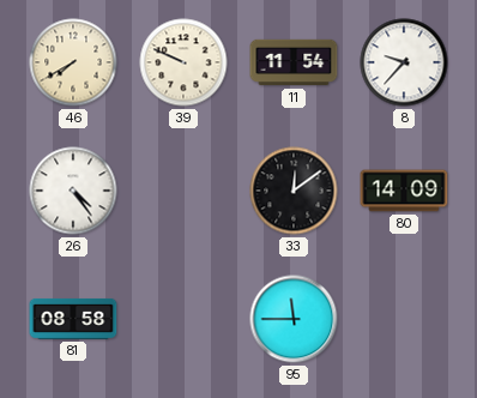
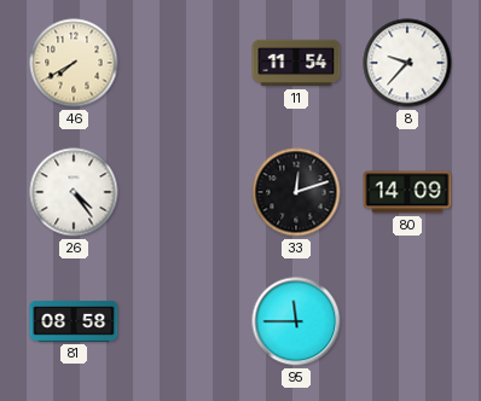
39: 9:49 -> none (183, 62)
33: 12:09 -> 12:12 (296, 192)
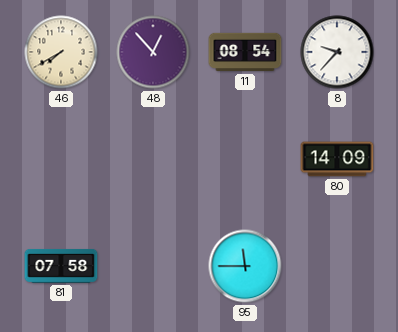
48: none -> 12:53 (153, 52)
11: 11:54 -> 08:54 (245, 52)
26: 4:24 -> none (74, 192)
33: 12:12 -> none (296, 192)
81: 08:58 -> 07:58 (61, 266)
